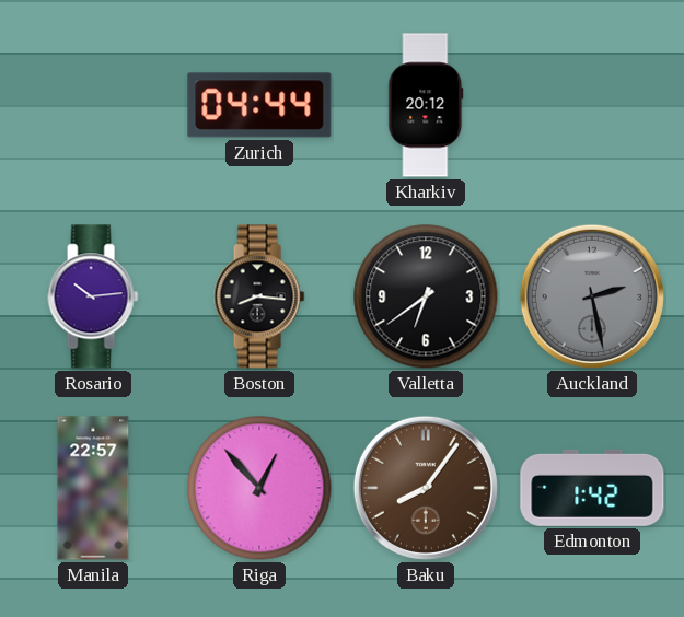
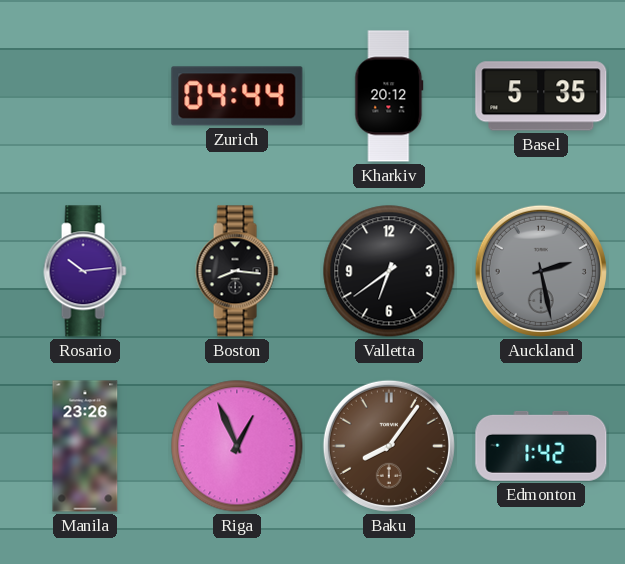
Basel: none -> 5:35 (541, 96)
Manila: 22:57 -> 23:26 (85, 446)
Riga: 12:53 -> 12:56 (237, 446)
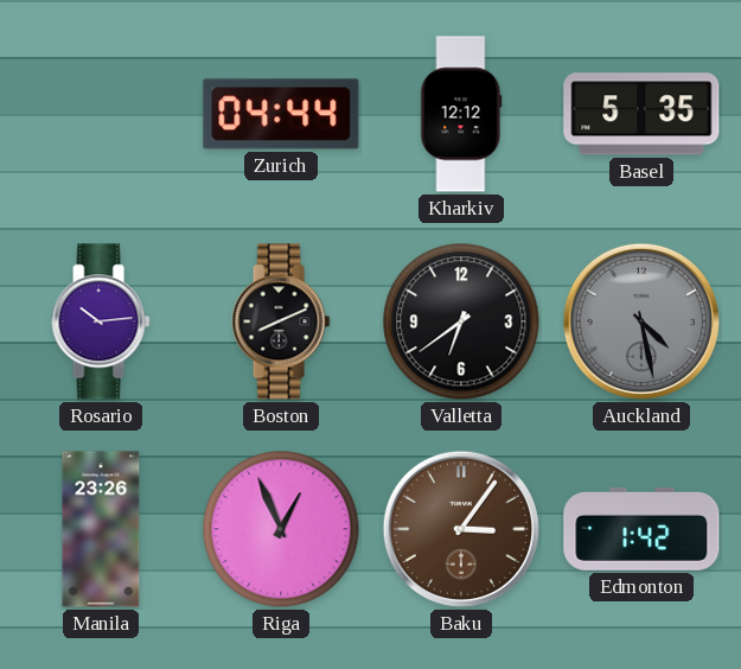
Kharkiv: 20:12 -> 12:12 (461, 114)
Boston: 8:16 -> 8:11 (281, 321)
Auckland: 2:28 -> 4:28 (641, 321)
Baku: 8:06 -> 3:06 (461, 529)
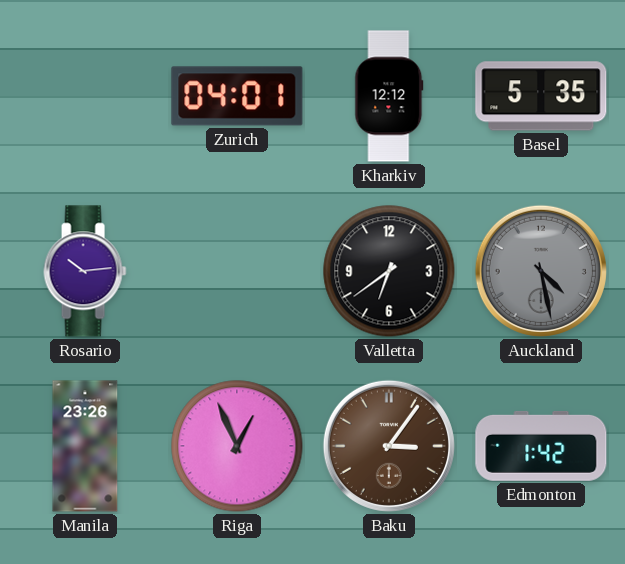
Zurich: 04:44 -> 04:01 (237, 96)
Boston: 8:11 -> none (281, 321)
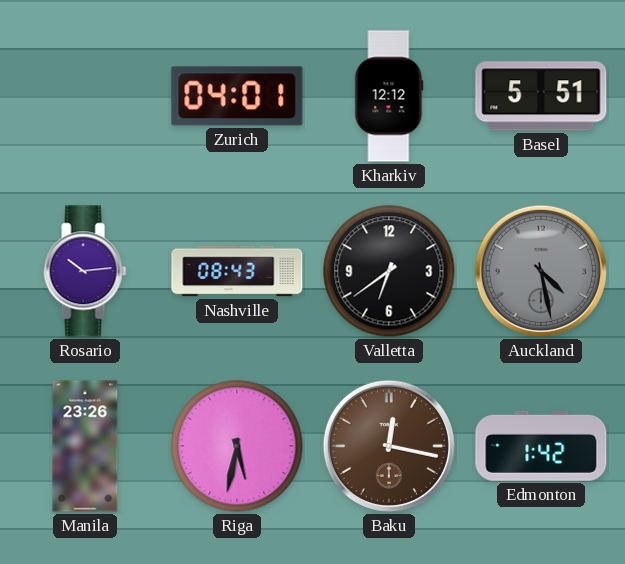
Basel: 5:35 -> 5:51 (541, 96)
Nashville: none -> 08:43 (237, 271)
Riga: 12:56 -> 5:32 (237, 446)
Baku: 3:06 -> 12:17 (389, 446)
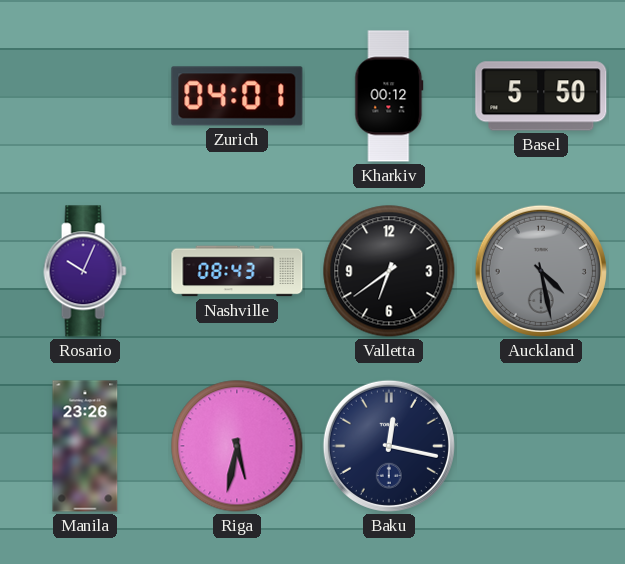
Kharkiv: 12:12 -> 00:12 (389, 96)
Basel: 5:51 -> 5:50 (541, 96)
Rosario: 10:14 -> 10:04 (85, 271)
Baku dial: brown -> navy (389, 446)
Edmonton: 1:42 -> none (541, 446)
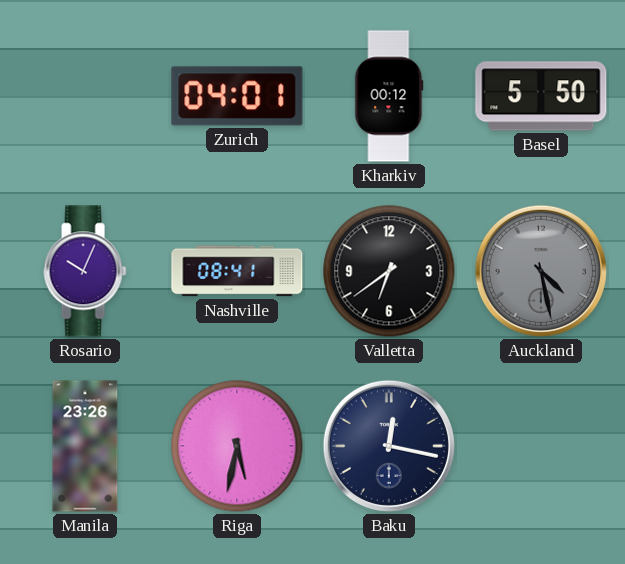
Nashville: 08:43 -> 08:41 (237, 271)
